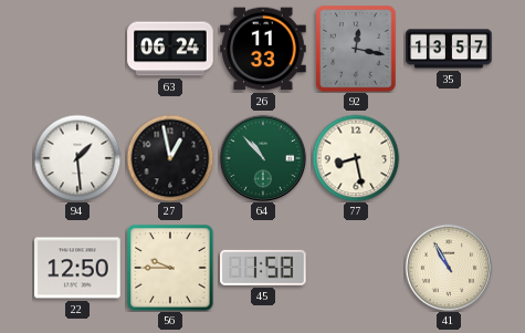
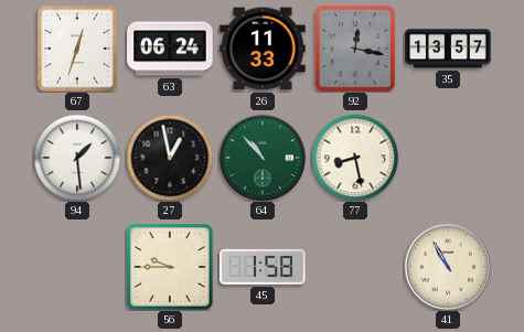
67: none -> 12:33 (77, 49)
22: 12:50 -> none (77, 268)
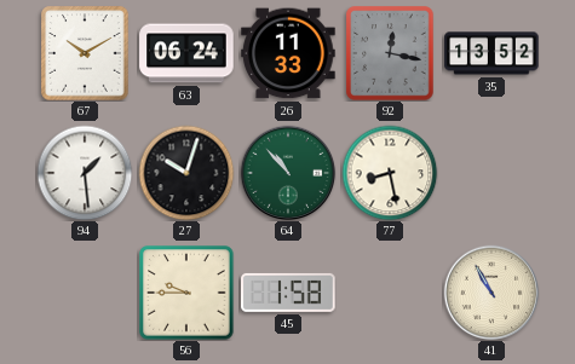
67: 12:33 -> 10:10 (85, 53)
35: 13:57 -> 13:52 (491, 53)
27: 12:58 -> 10:03 (186, 173)
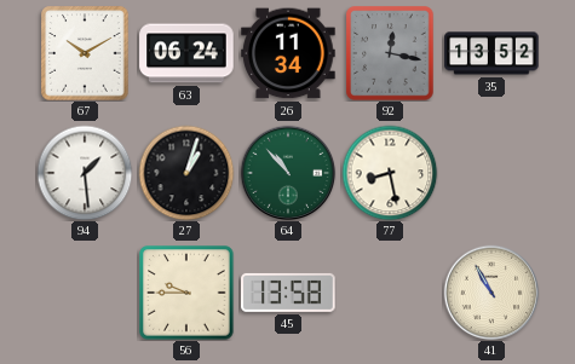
26: 11:33 -> 11:34 (288, 53)
27: 10:03 -> 1:03 (186, 173)
45: 1:58 -> 13:58 (288, 293)
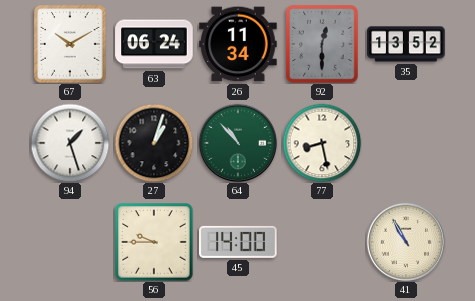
92: 12:17 -> 12:30 (322, 44)
94: 1:29 -> 1:27 (70, 143)
45: 13:58 -> 14:00 (238, 242)
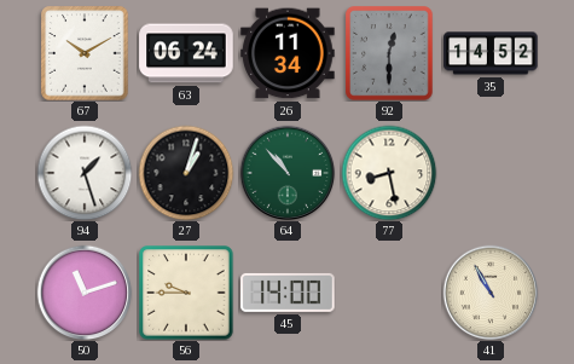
35: 13:52 -> 14:52 (491, 53)
50: none -> 11:12 (85, 293)
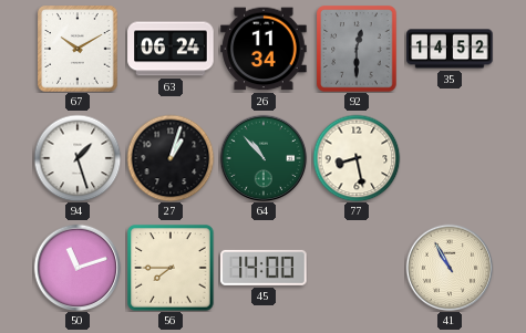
56: 9:45 -> 7:45 (171, 268)
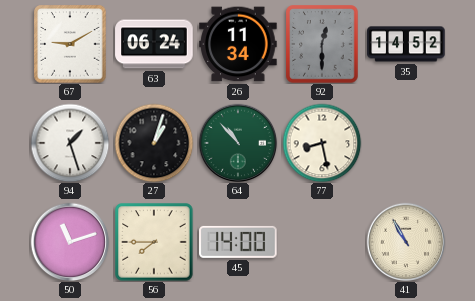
67: 10:10 -> 9:10 (70, 44)
